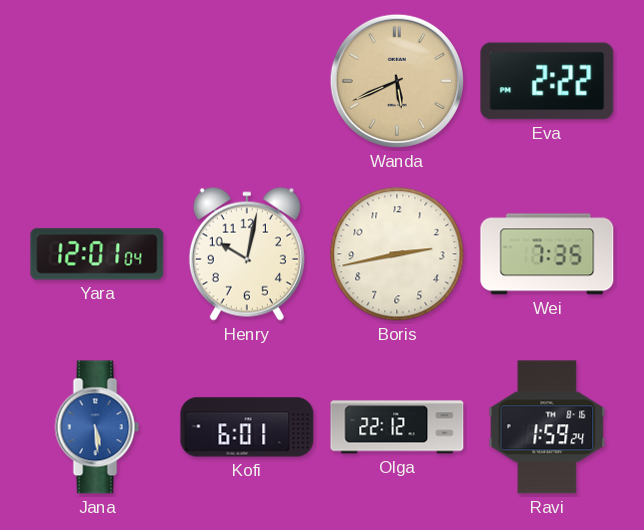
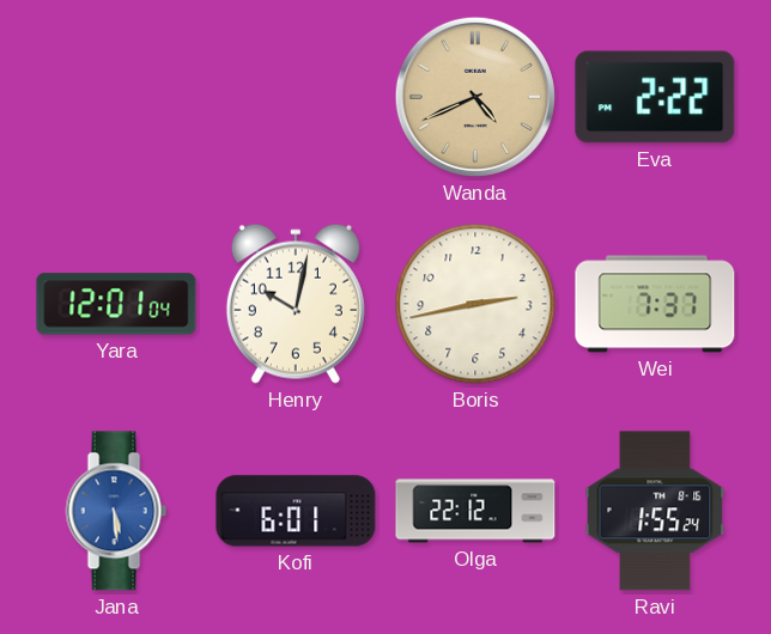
Wanda: 5:41 -> 4:41 (475, 97)
Wei: 7:35 -> 7:37 (655, 304)
Ravi: 1:59 -> 1:55 (655, 511)
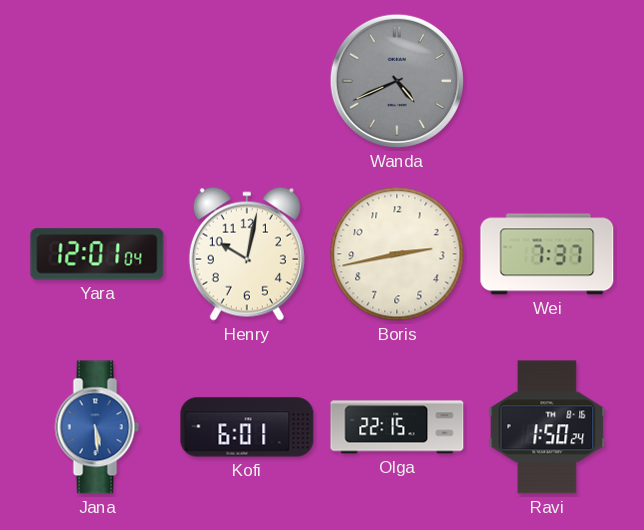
Wanda dial: champagne -> grey (397, 81)
Eva: 2:22 -> none (655, 97)
Olga: 22:12 -> 22:15 (397, 427)
Ravi: 1:55 -> 1:50 (547, 427)
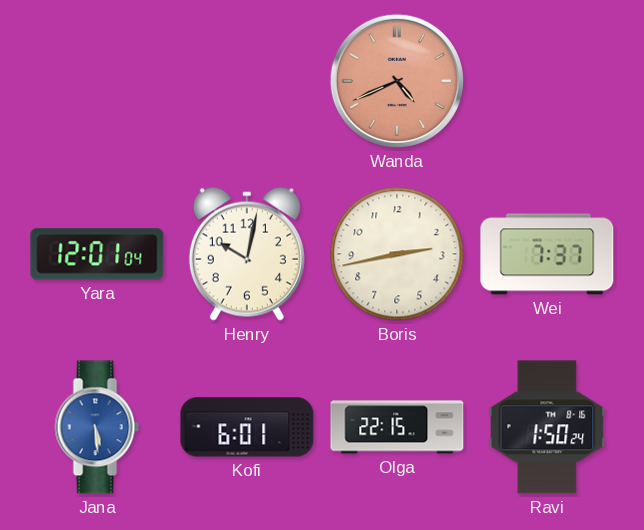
Wanda dial: grey -> salmon (397, 81)
